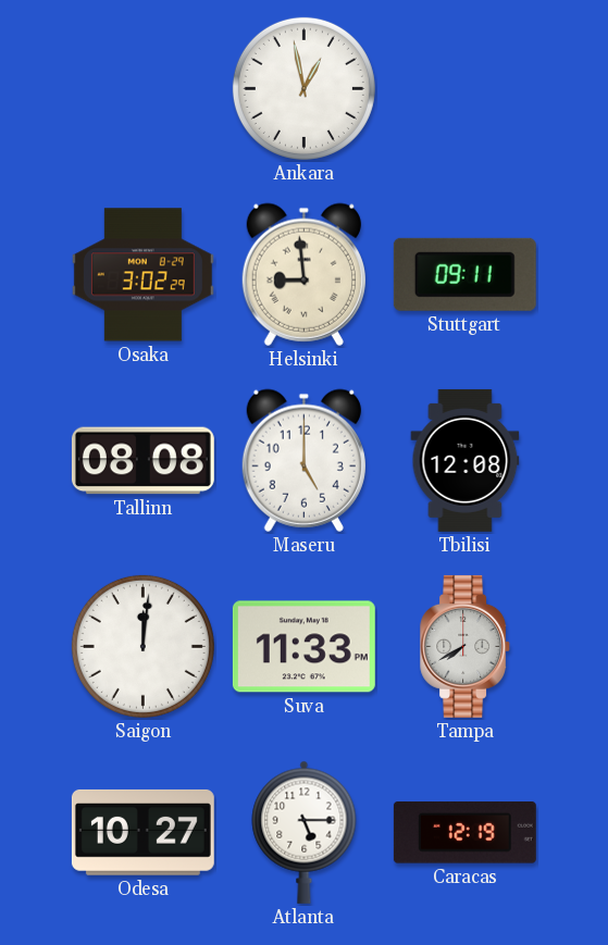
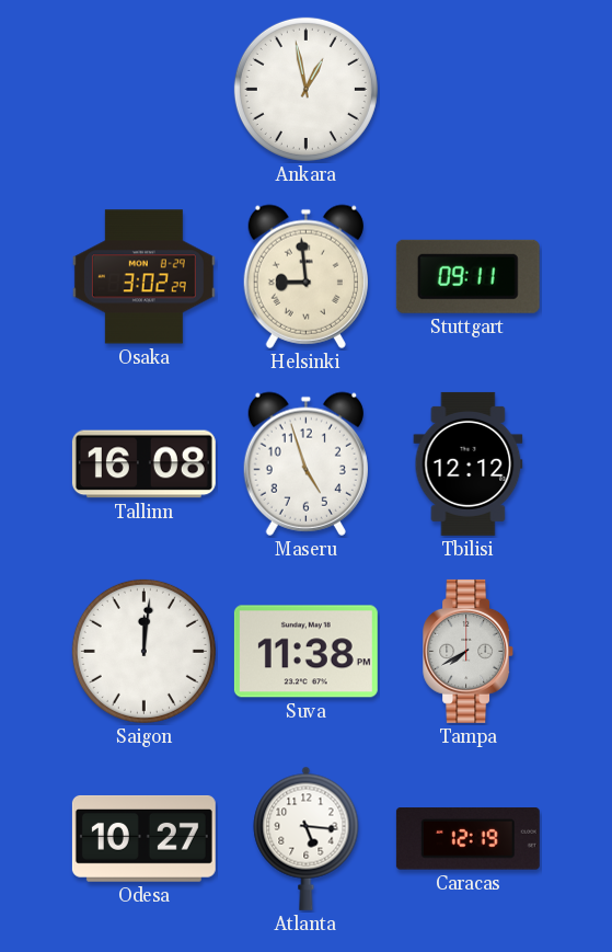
Tallinn: 08:08 -> 16:08 (143, 464)
Maseru: 5:00 -> 4:57 (305, 463)
Tbilisi: 12:08 -> 12:12 (469, 463)
Suva: 11:33 -> 11:38 (305, 652)
Atlanta: 5:15 -> 5:16 (307, 838)
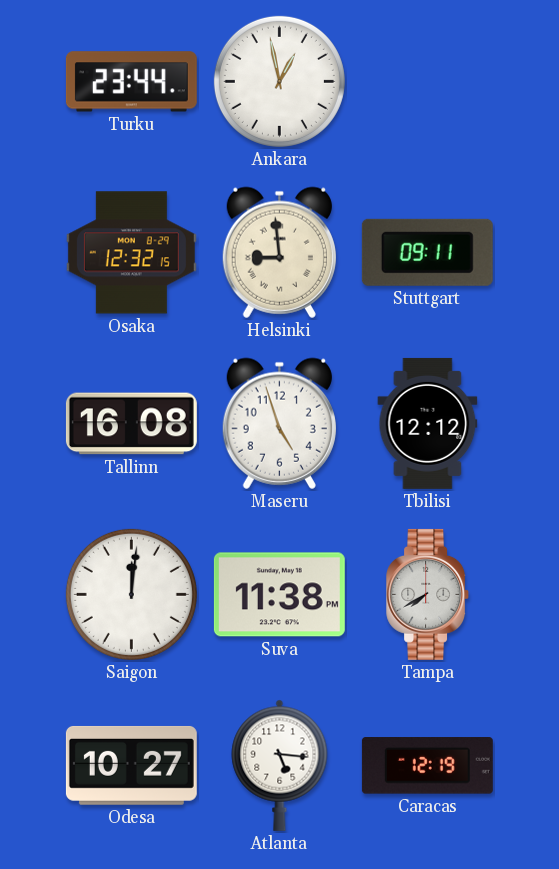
Turku: none -> 23:44 (131, 82)
Osaka: 3:02 -> 12:32 (131, 253)
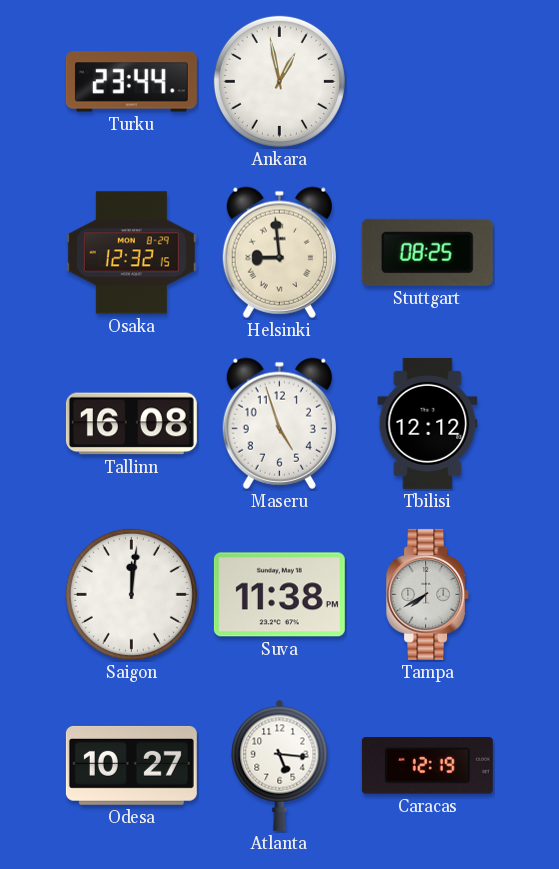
Stuttgart: 09:11 -> 08:25 (427, 252)
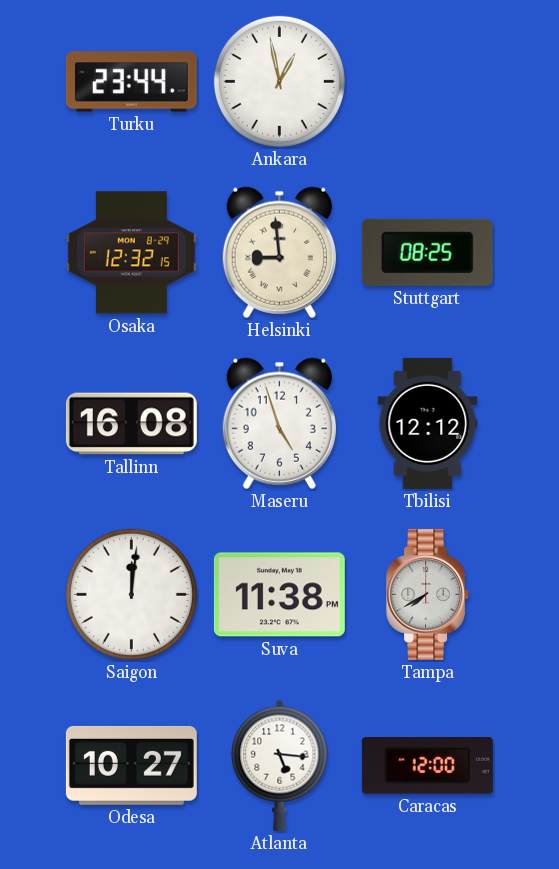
Caracas: 12:19 -> 12:00 (427, 766)
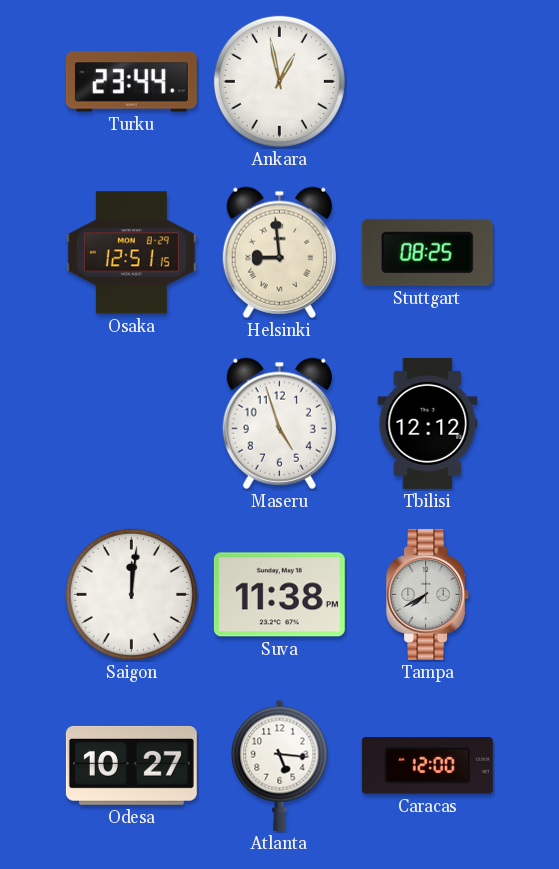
Osaka: 12:32 -> 12:51 (131, 253)
Tallinn: 16:08 -> none (131, 424)
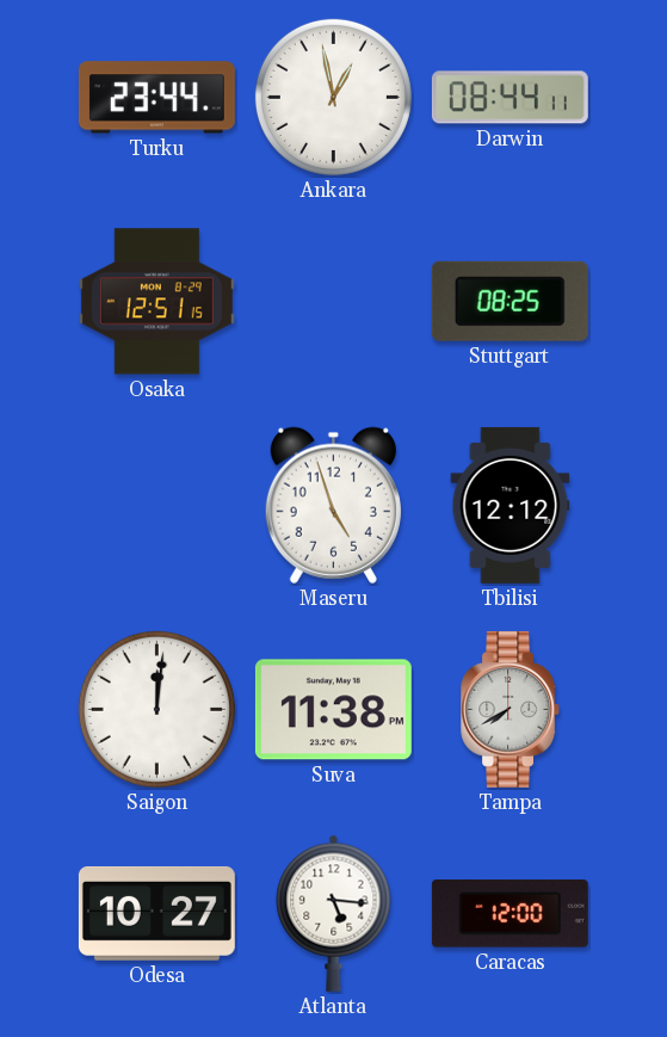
Darwin: none -> 08:44 (509, 98)
Helsinki: 8:59 -> none (279, 252)
